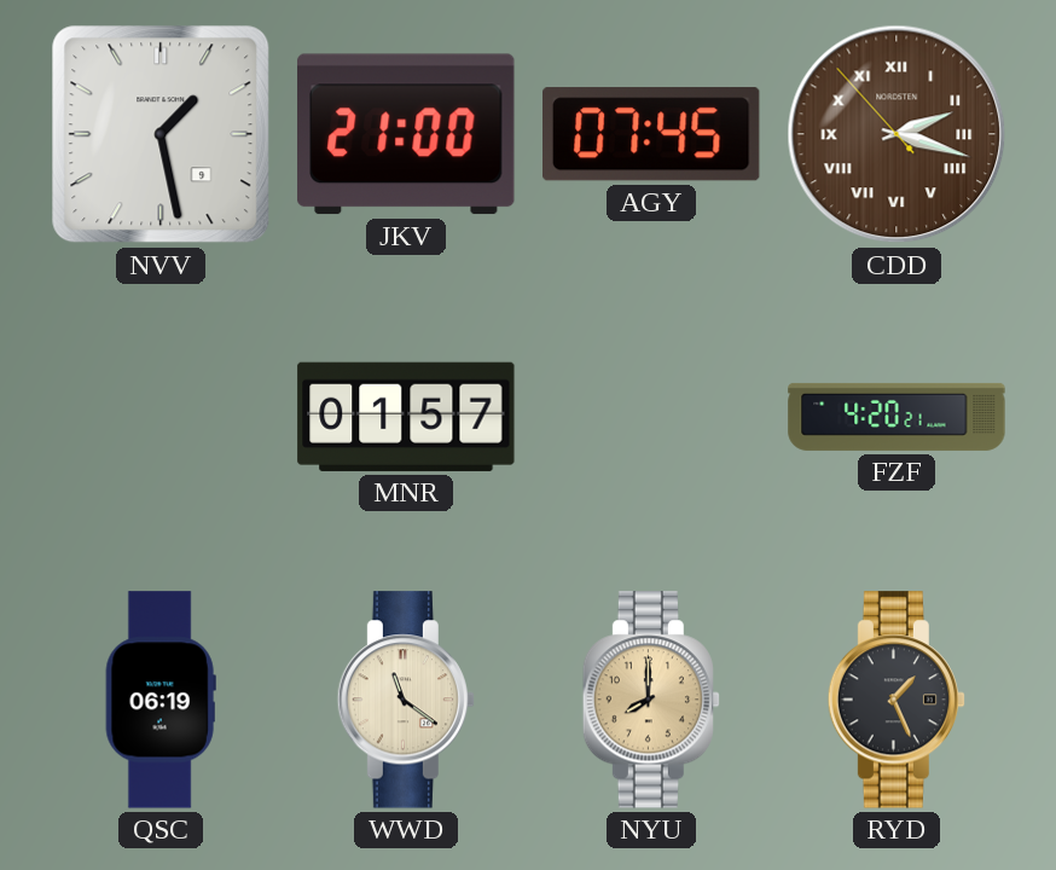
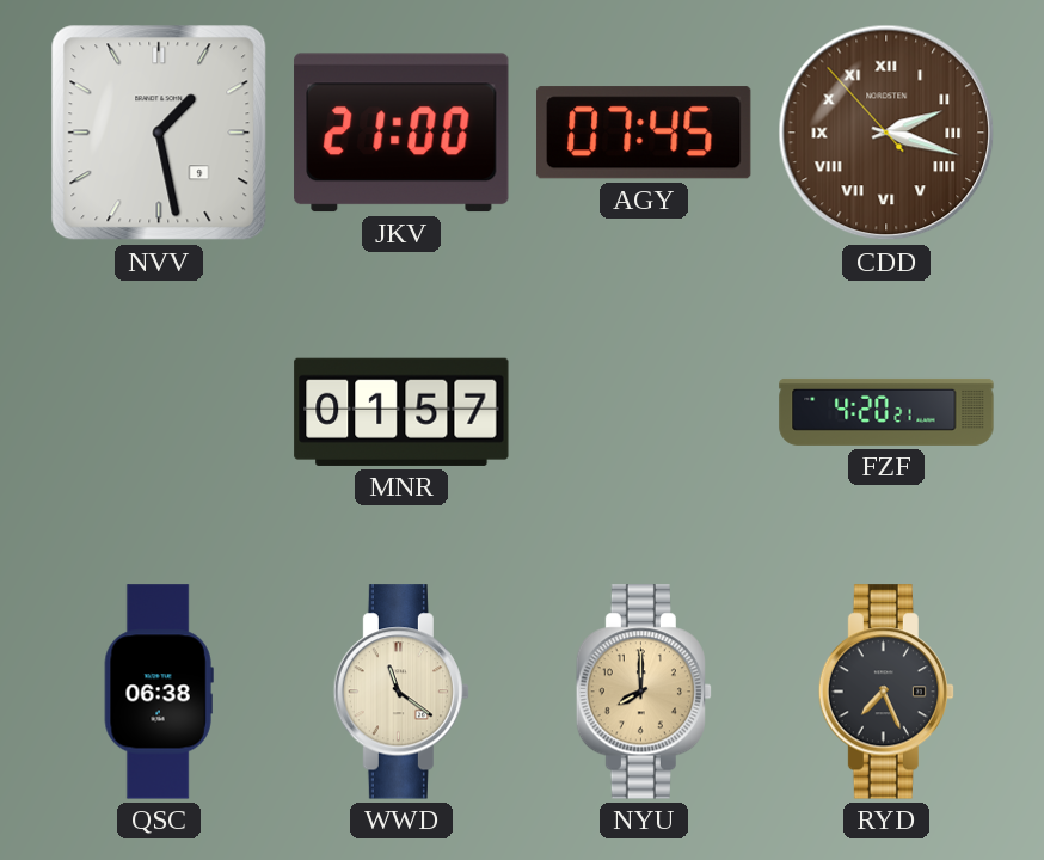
QSC: 06:19 -> 06:38 (159, 692)
RYD: 1:26 -> 7:26 (885, 692)
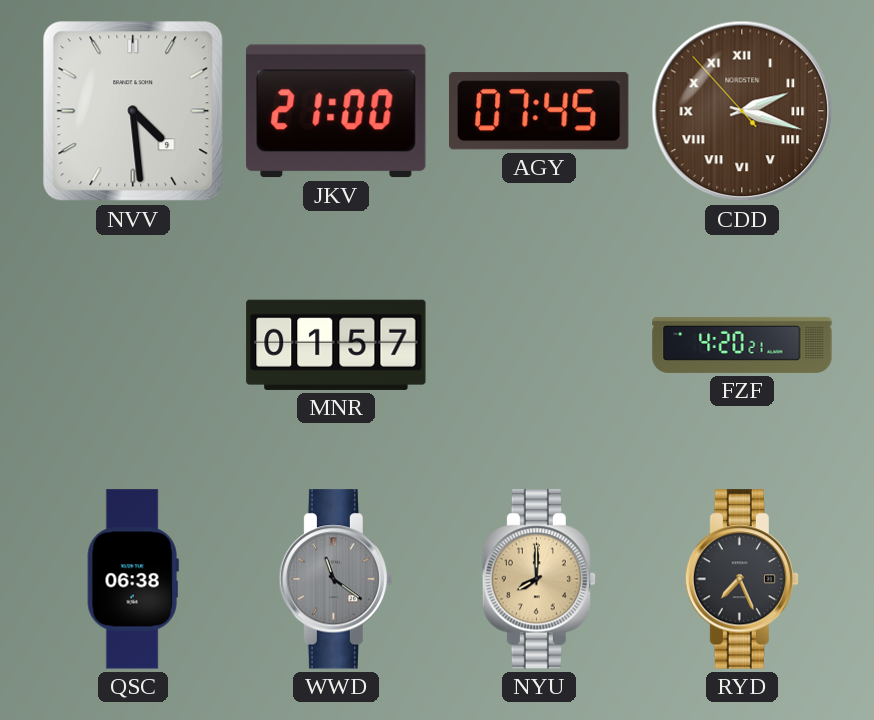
NVV: 1:28 -> 4:29 (133, 111)
WWD dial: cream -> grey (335, 579)
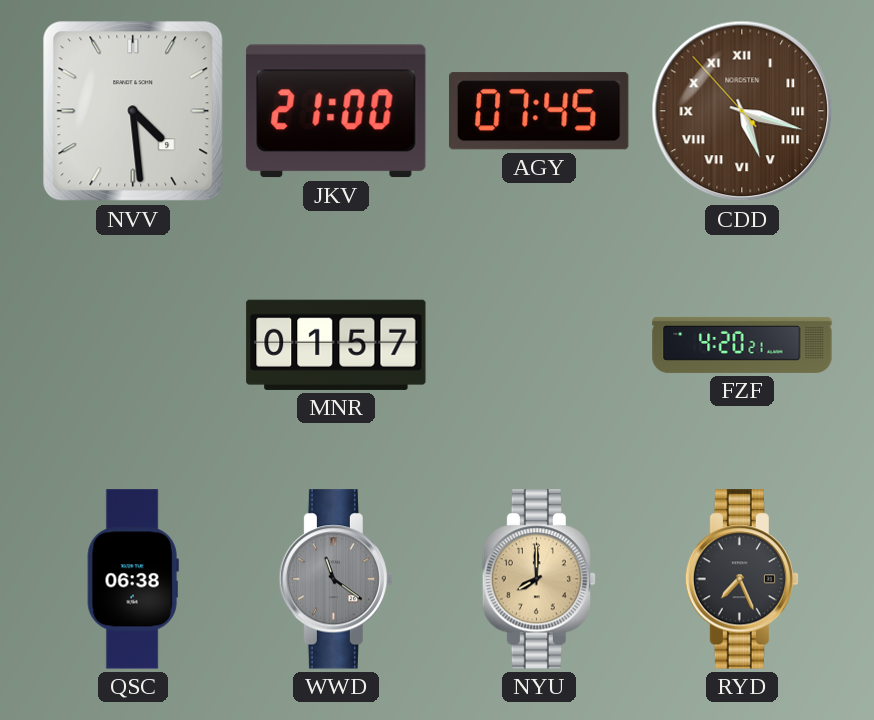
CDD: 2:17 -> 5:17 (742, 111)
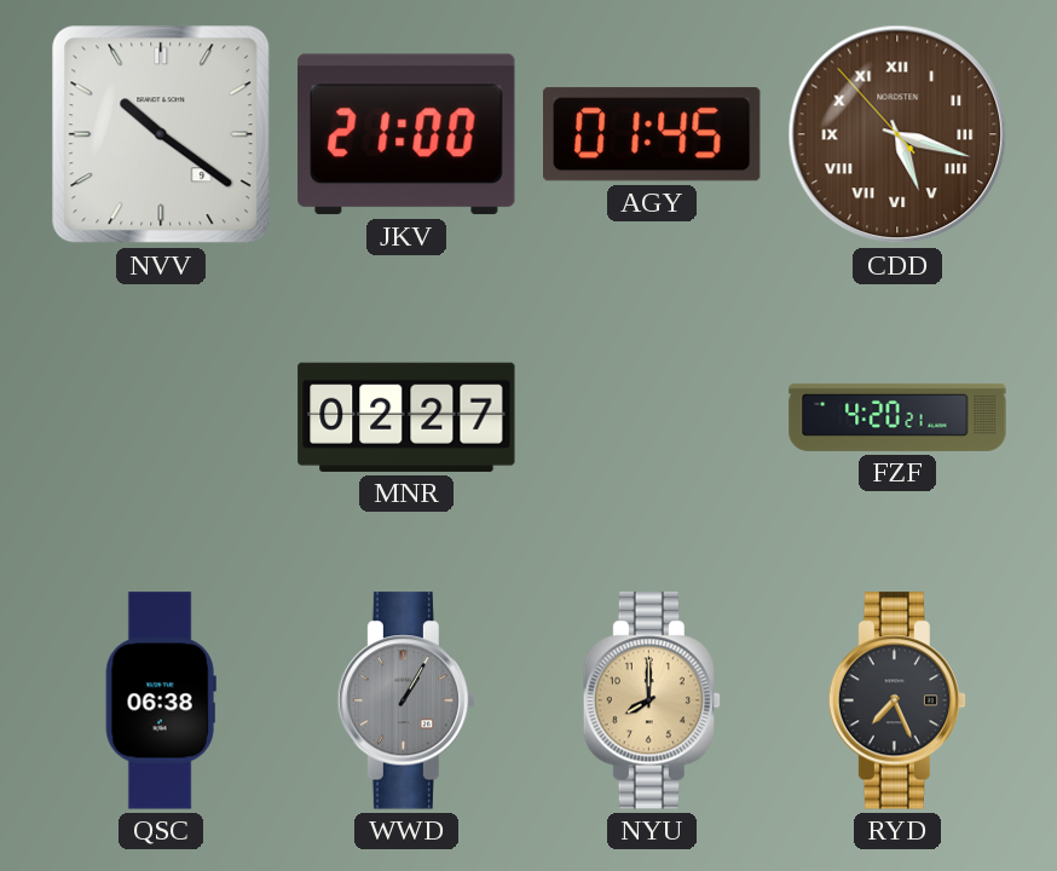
NVV: 4:29 -> 10:21 (161, 134)
AGY: 07:45 -> 01:45 (653, 134)
MNR: 01:57 -> 02:27 (406, 417)
WWD: 11:21 -> 1:05 (405, 700)
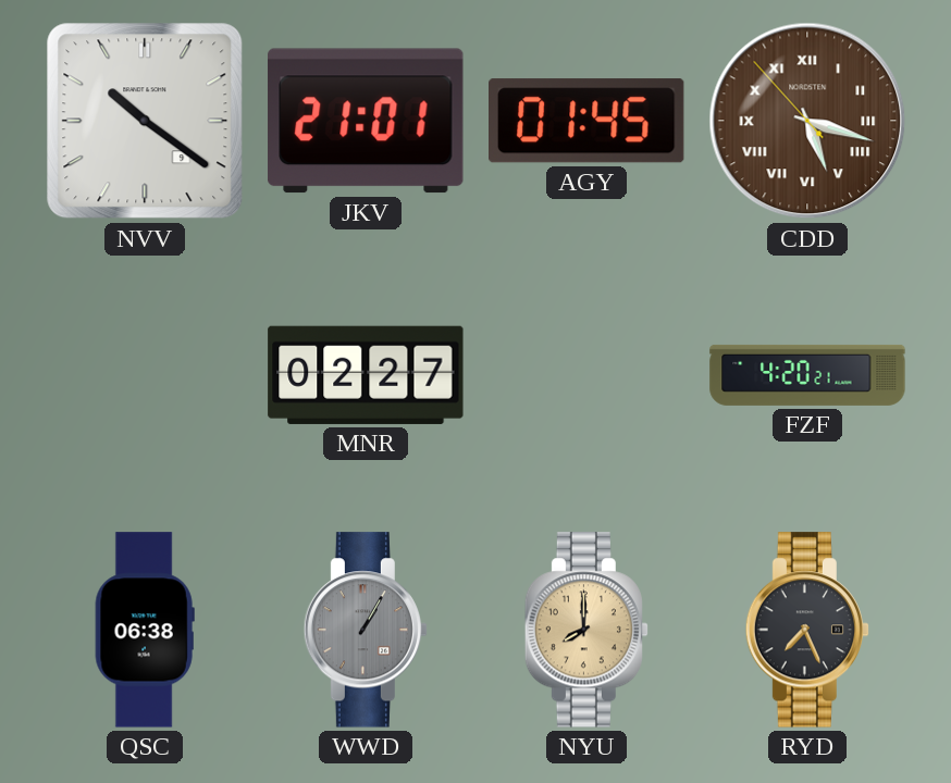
JKV: 21:00 -> 21:01 (366, 121)
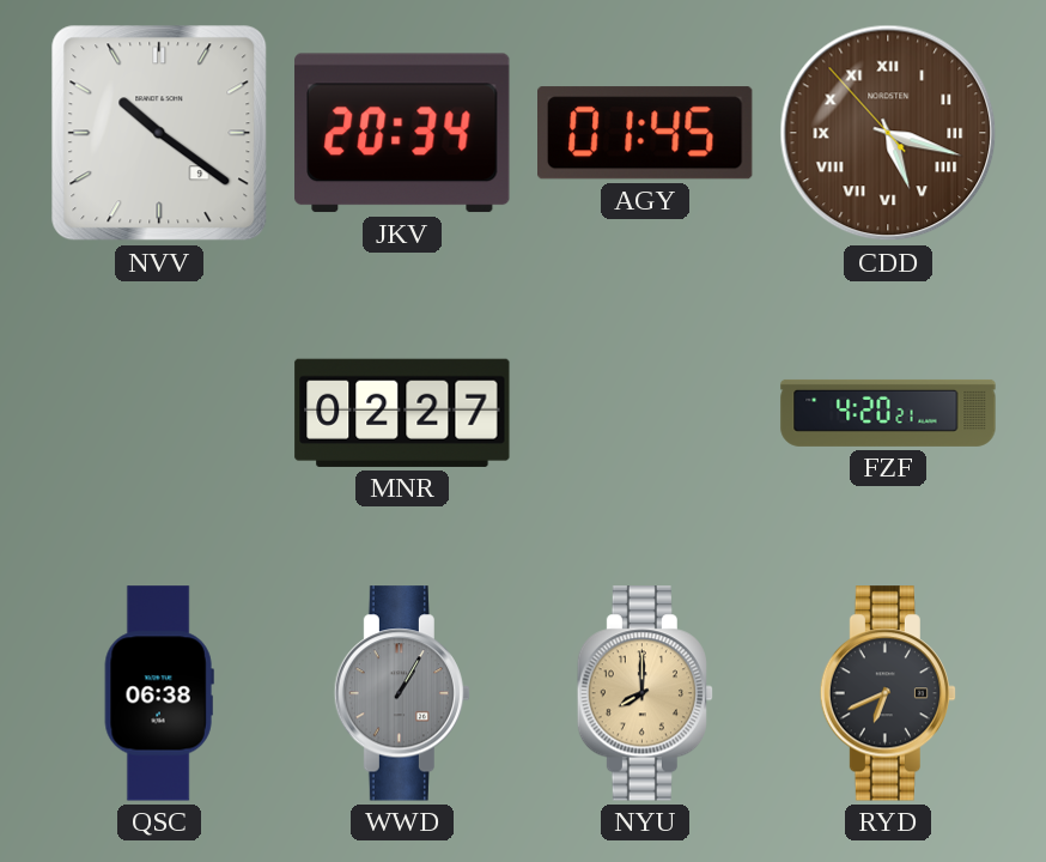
JKV: 21:01 -> 20:34 (402, 133)
RYD: 7:26 -> 6:41 (887, 693)
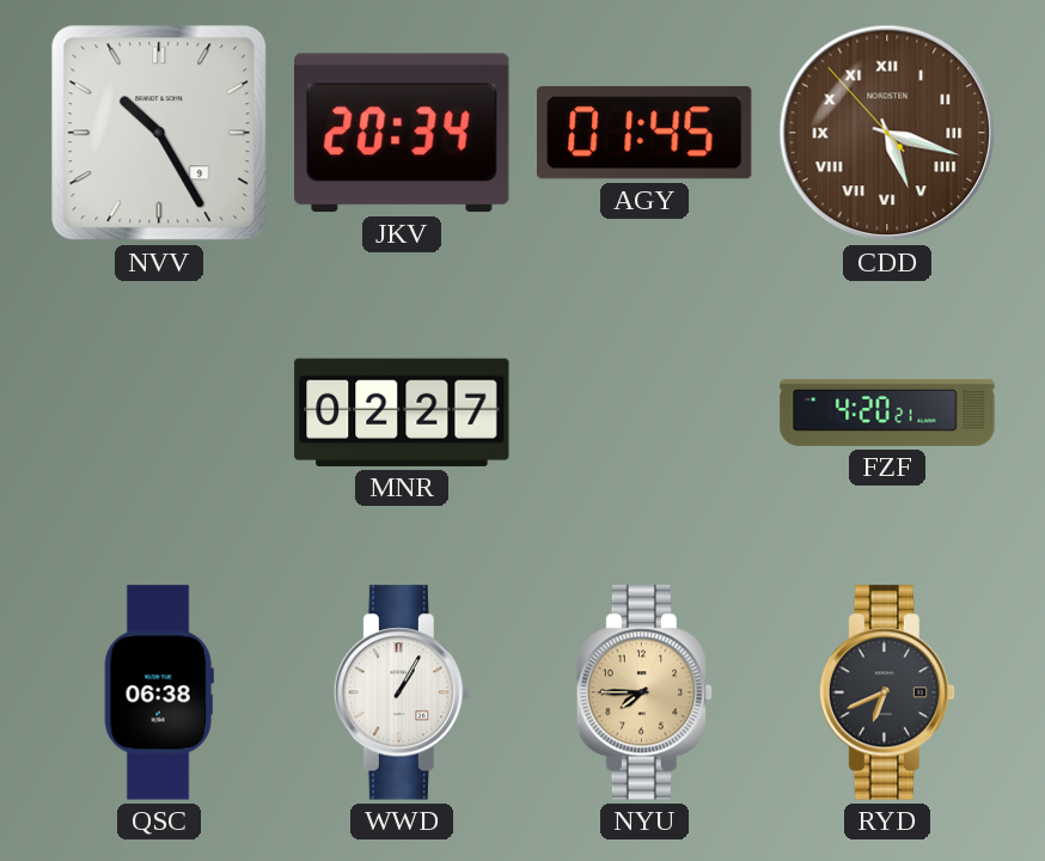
NVV: 10:21 -> 10:25 (159, 133)
WWD dial: grey -> white (401, 692)
NYU: 8:00 -> 7:45 (643, 692)
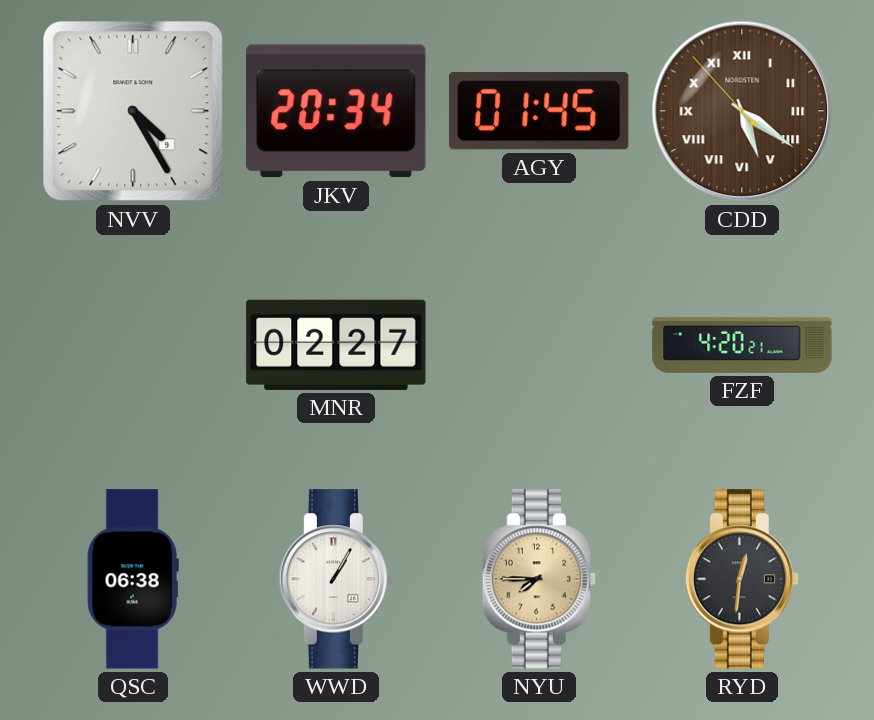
NVV: 10:25 -> 4:25 (133, 111)
CDD: 5:17 -> 5:20 (742, 111)
RYD: 6:41 -> 12:31 (741, 579)
